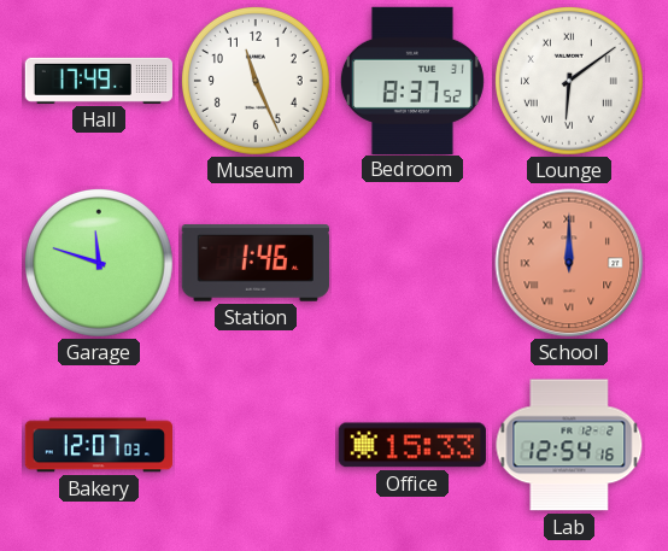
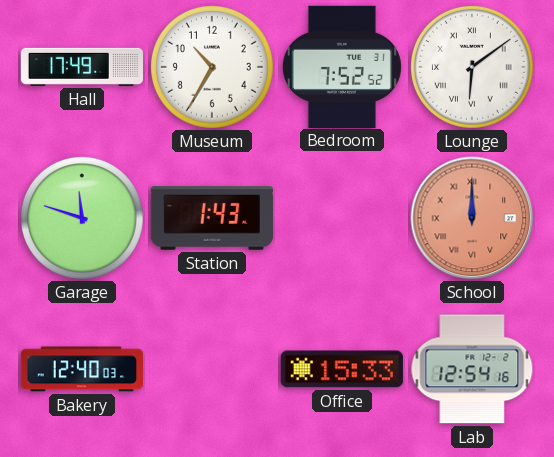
Museum: 11:26 -> 10:35 (212, 67)
Bedroom: 8:37 -> 7:52 (342, 66)
Station: 1:46 -> 1:43 (212, 219)
Bakery: 12:07 -> 12:40 (81, 369)
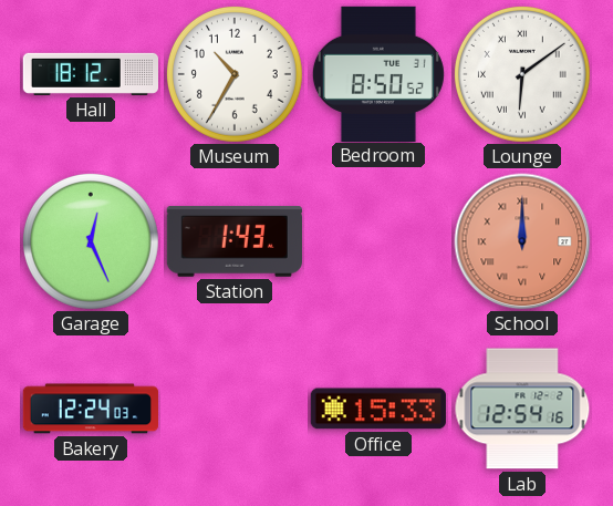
Hall: 17:49 -> 18:12 (90, 74)
Bedroom: 7:52 -> 8:50 (378, 73)
Garage: 11:48 -> 12:26 (91, 241)
Bakery: 12:40 -> 12:24 (90, 409)
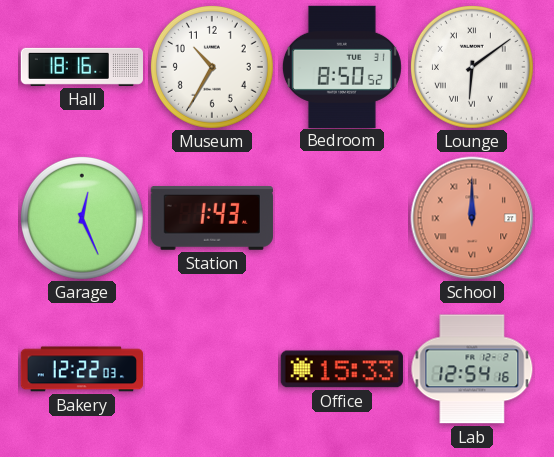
Hall: 18:12 -> 18:16 (81, 67)
Bakery: 12:24 -> 12:22 (81, 369)
